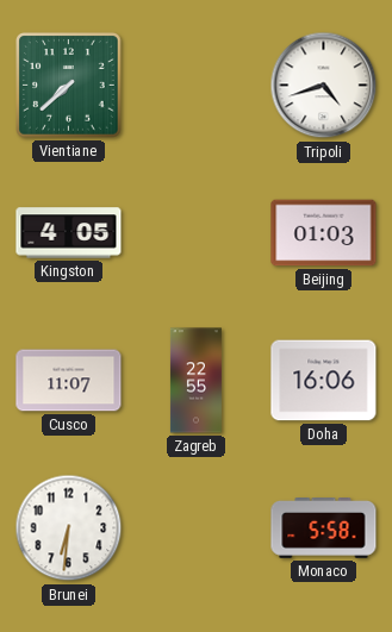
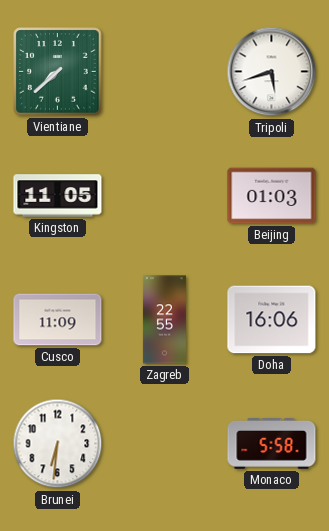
Tripoli: 4:42 -> 5:42 (272, 72)
Kingston: 4:05 -> 11:05 (58, 196)
Cusco: 11:07 -> 11:09 (58, 320)
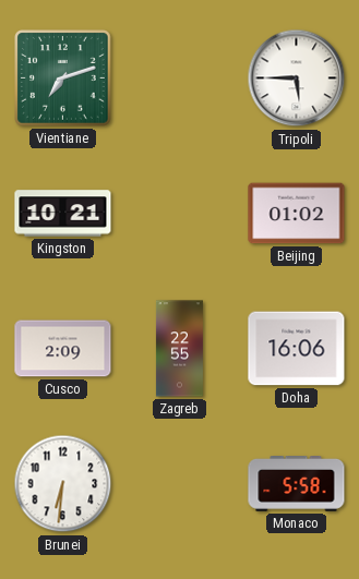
Vientiane: 7:38 -> 7:12 (63, 79)
Tripoli: 5:42 -> 5:45 (297, 79)
Kingston: 11:05 -> 10:21 (63, 214)
Beijing: 01:03 -> 01:02 (297, 214)
Cusco: 11:09 -> 2:09 (63, 349)
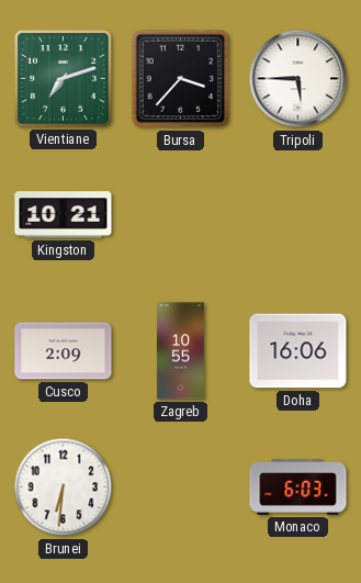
Bursa: none -> 3:37 (181, 79)
Beijing: 01:02 -> none (297, 214)
Zagreb: 22:55 -> 10:55 (180, 351)
Monaco: 5:58 -> 6:03 (298, 487)
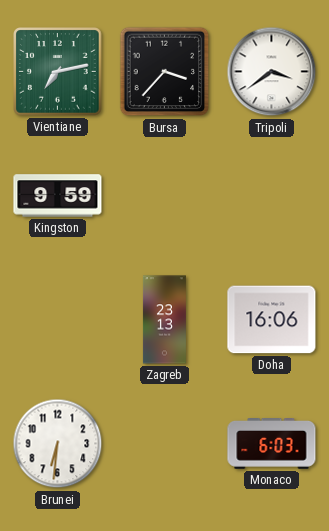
Vientiane: 7:12 -> 7:13 (58, 72)
Tripoli: 5:45 -> 3:39 (272, 72)
Kingston: 10:21 -> 9:59 (58, 196)
Cusco: 2:09 -> none (64, 351)
Zagreb: 10:55 -> 23:13 (164, 320)
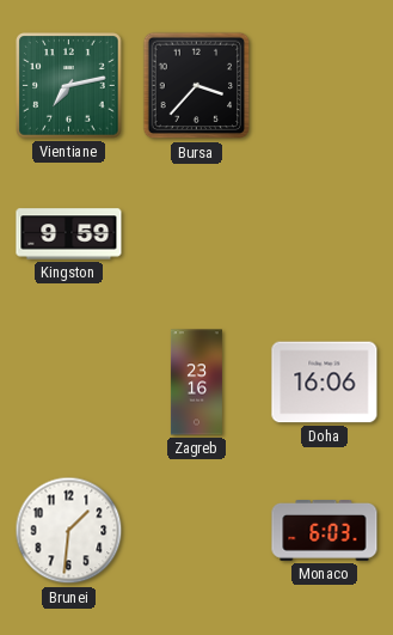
Tripoli: 3:39 -> none (272, 72)
Zagreb: 23:13 -> 23:16 (196, 383)
Brunei: 6:31 -> 1:31 (69, 531)
